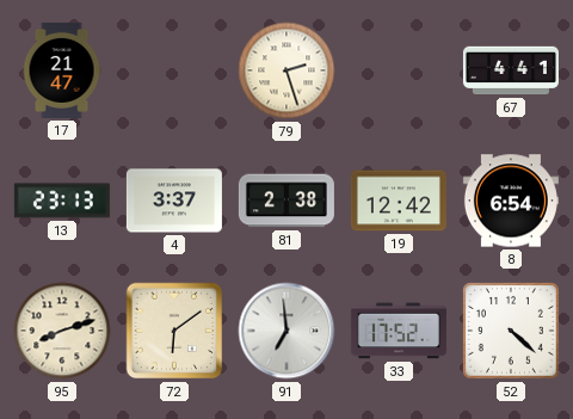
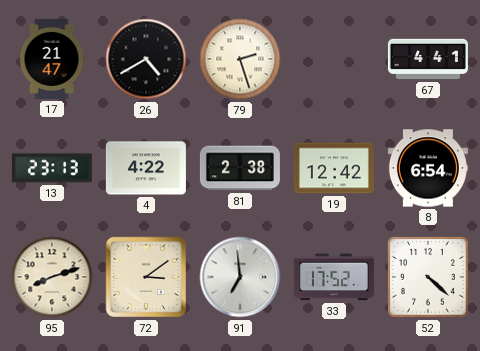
26: none -> 4:40 (146, 59)
4: 3:37 -> 4:22 (146, 168)
72: 6:09 -> 3:09 (146, 277)
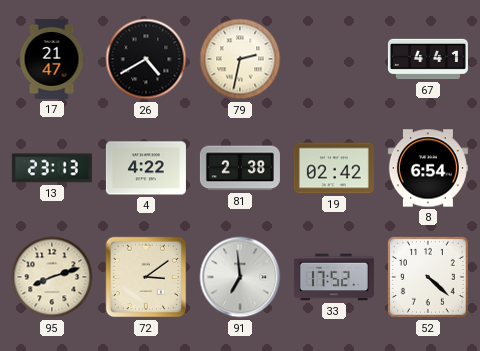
79: 2:27 -> 2:32 (240, 59)
19: 12:42 -> 02:42 (334, 168)
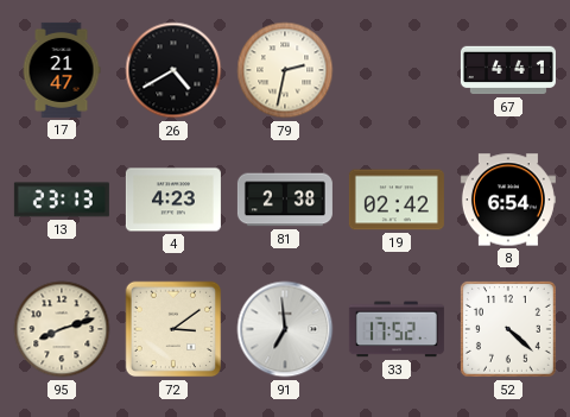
4: 4:22 -> 4:23 (173, 200)
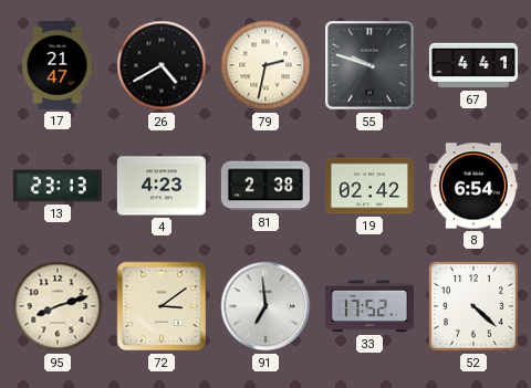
55: none -> 9:48 (369, 65)
